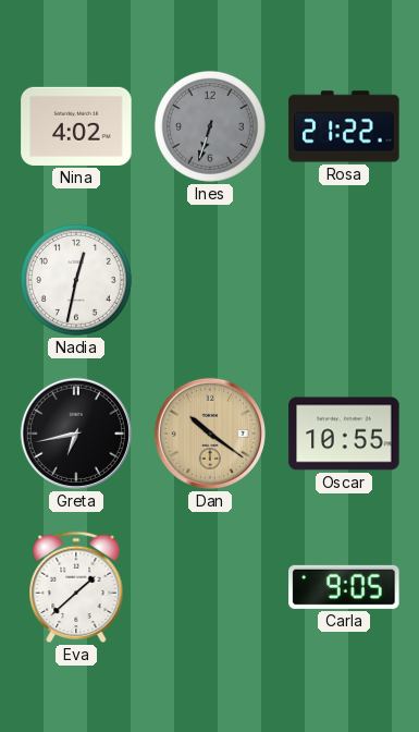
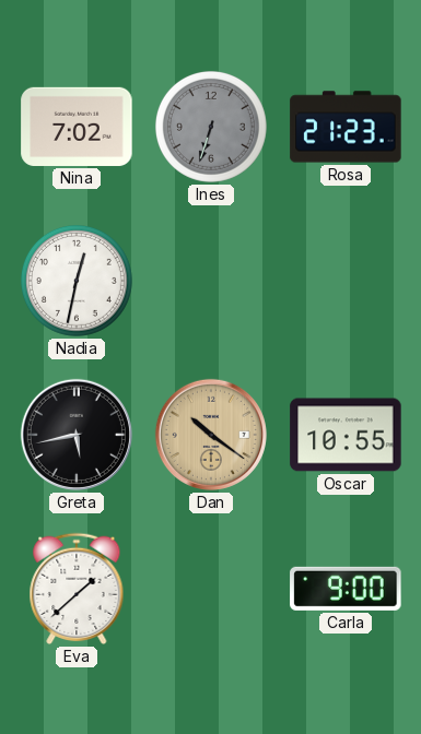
Nina: 4:02 -> 7:02 (77, 127)
Rosa: 21:22 -> 21:23 (346, 127)
Greta: 6:43 -> 5:43 (77, 435)
Carla: 9:05 -> 9:00 (346, 589)
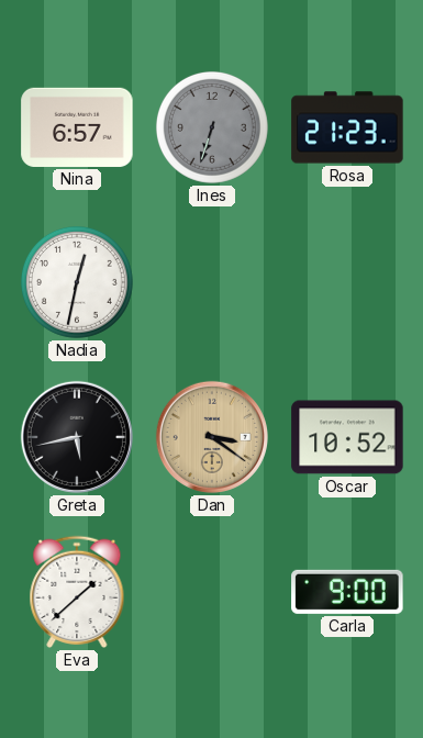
Nina: 7:02 -> 6:57 (77, 127)
Dan: 10:21 -> 3:21 (212, 437)
Oscar: 10:55 -> 10:52 (347, 437)
